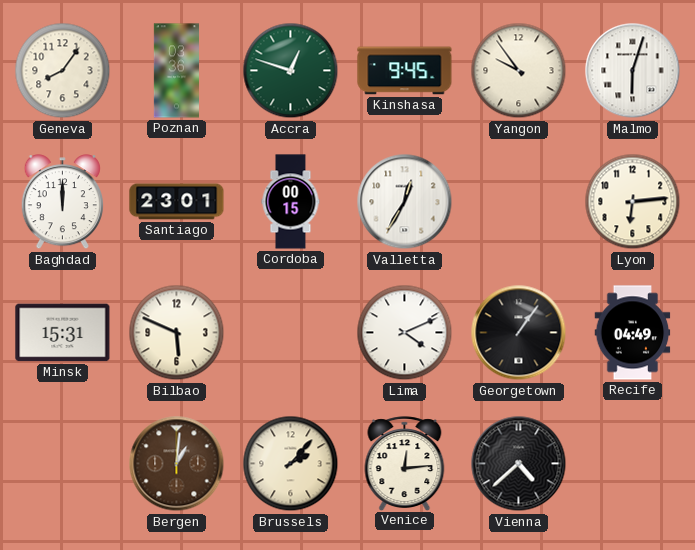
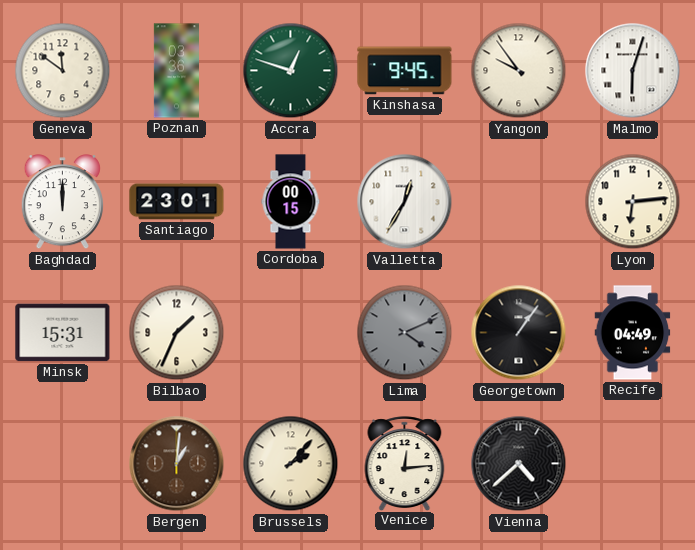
Geneva: 8:06 -> 11:51 (63, 71)
Bilbao: 5:49 -> 1:34 (177, 333)
Lima dial: white -> grey (405, 333)
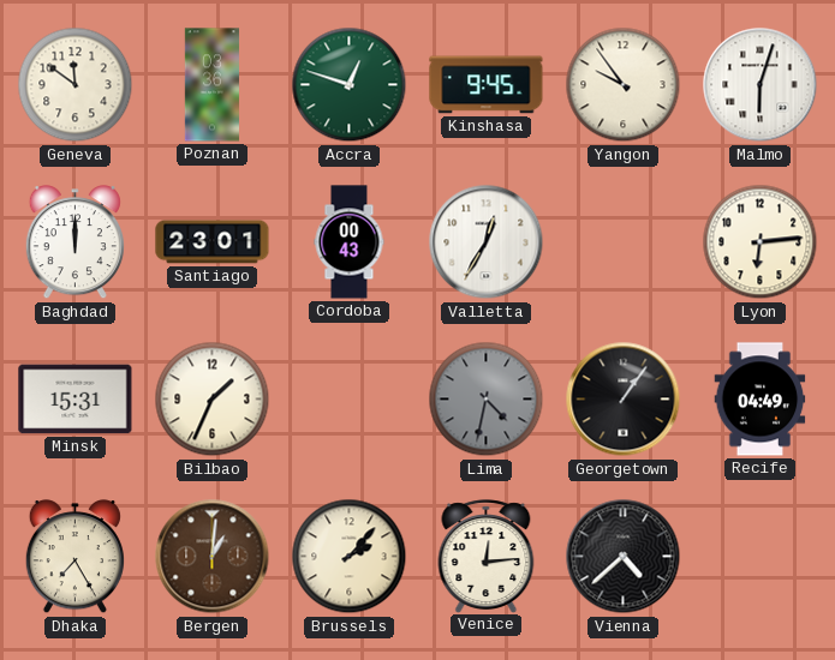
Cordoba: 00:15 -> 00:43 (350, 242)
Lima: 4:11 -> 4:32 (487, 400)
Dhaka: none -> 7:25 (74, 557)
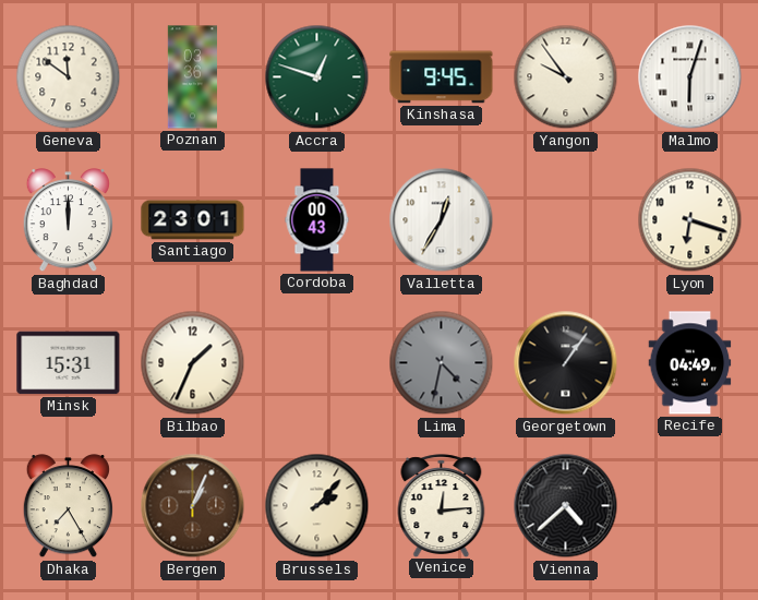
Lyon: 6:14 -> 6:18 (690, 220)
Bergen: 1:01 -> 1:04 (193, 506)
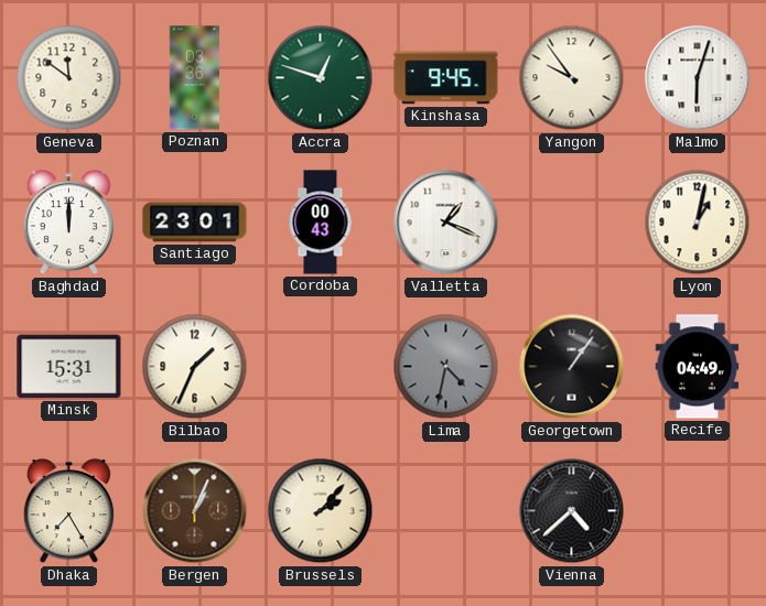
Valletta: 12:35 -> 1:19 (446, 223)
Lyon: 6:18 -> 1:02 (698, 223)
Venice: 12:14 -> none (442, 505)
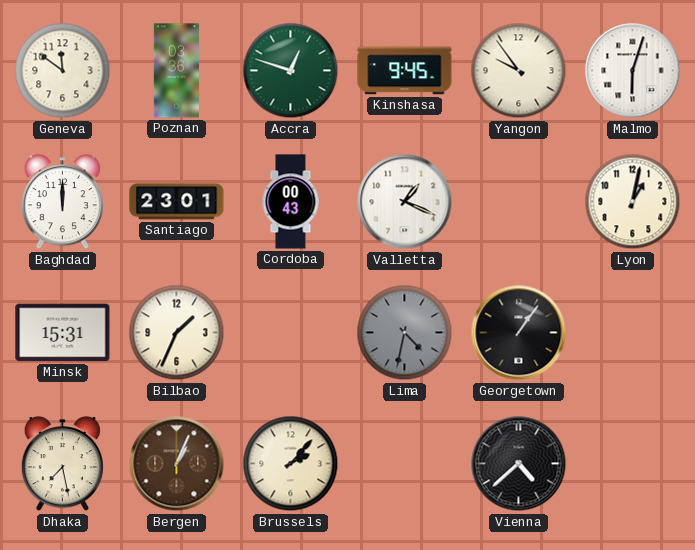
Recife: 04:49 -> none (698, 367)
Dhaka: 7:25 -> 7:28 (62, 464)
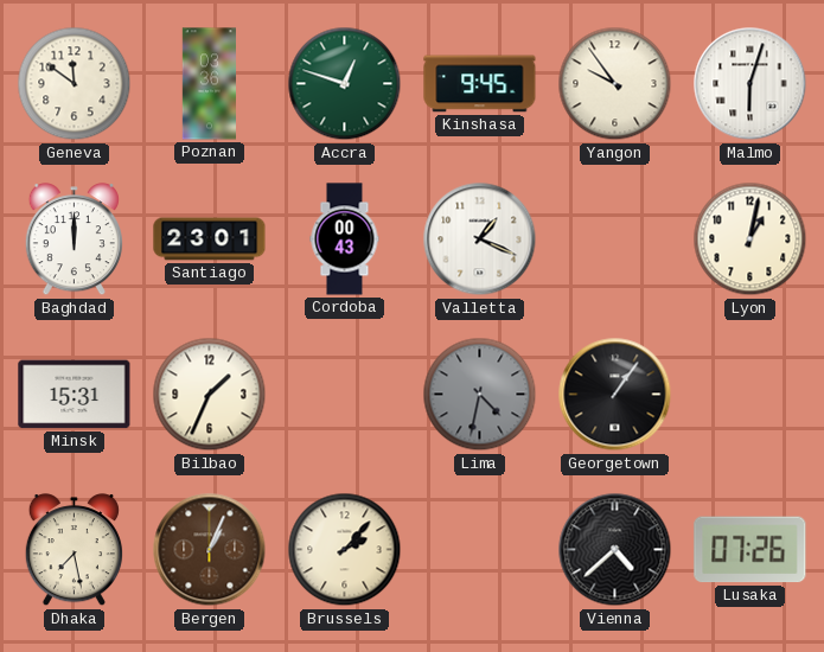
Lusaka: none -> 07:26 (750, 550)
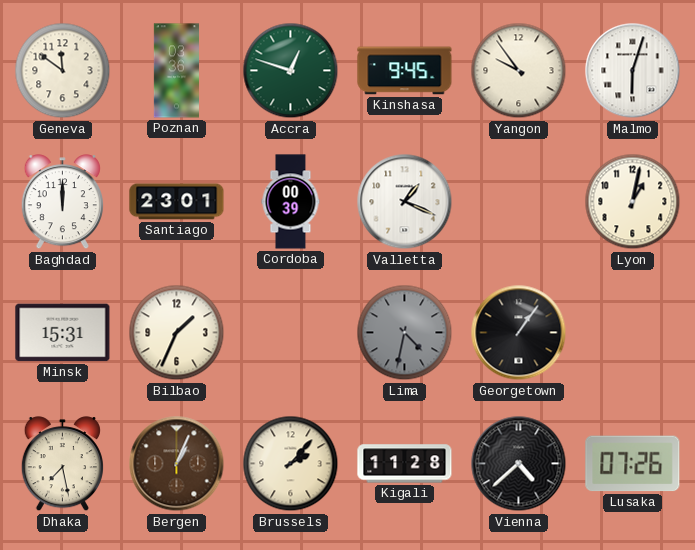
Cordoba: 00:43 -> 00:39 (291, 202)
Kigali: none -> 11:28 (405, 464)
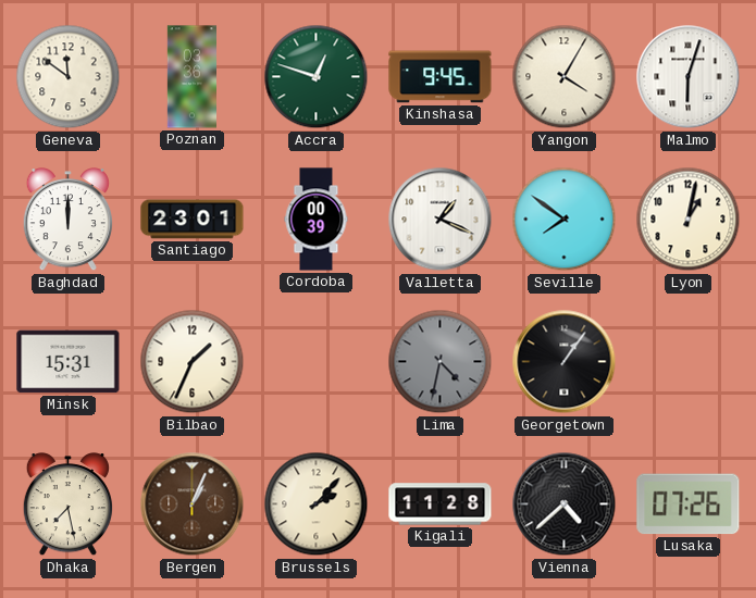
Yangon: 9:54 -> 4:05 (565, 77)
Seville: none -> 7:51 (565, 220)
